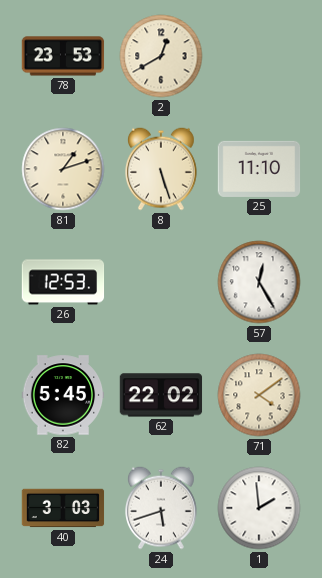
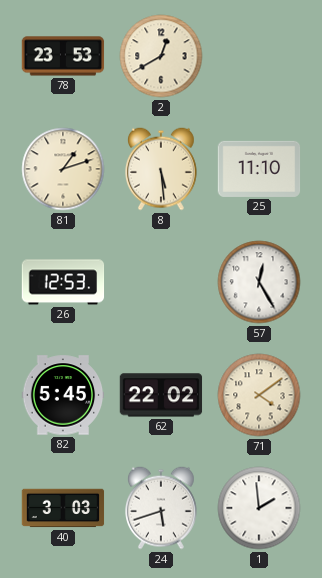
8: 5:27 -> 5:29 (162, 169)
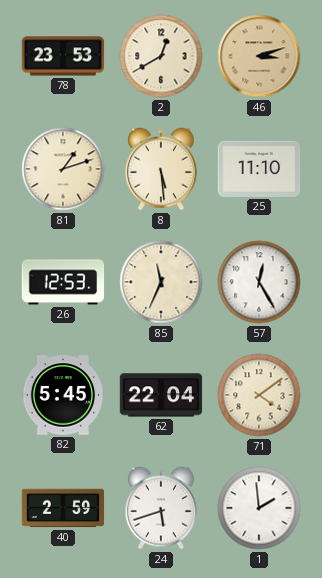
46: none -> 3:12 (259, 56)
85: none -> 11:34 (161, 282)
62: 22:02 -> 22:04 (161, 395)
40: 3:03 -> 2:59 (63, 508)
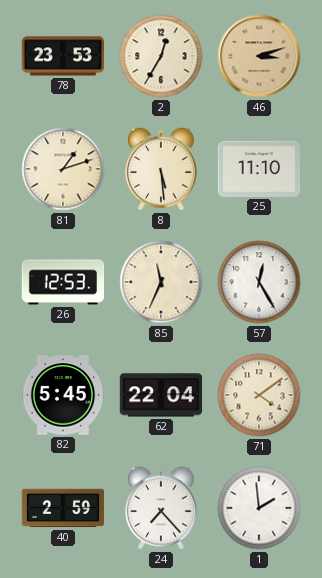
2: 12:40 -> 12:35 (161, 56)
24: 5:42 -> 7:23 (162, 508)
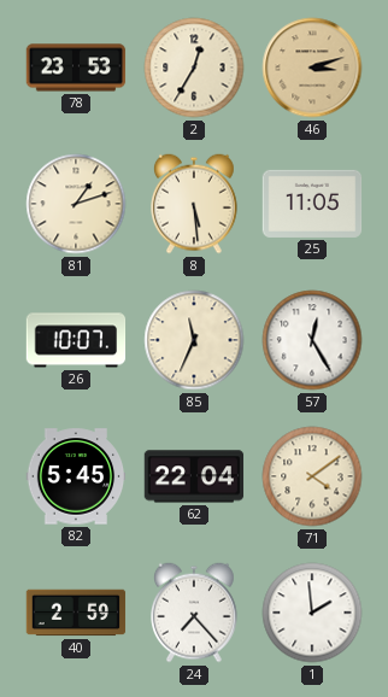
25: 11:10 -> 11:05 (312, 204)
26: 12:53 -> 10:07 (76, 340)
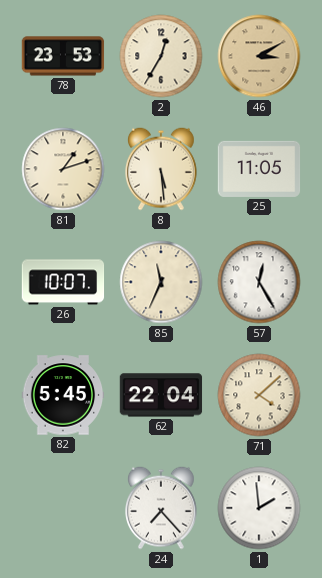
46: 3:12 -> 3:10 (259, 56)
71: 4:09 -> 4:08 (259, 395)
40: 2:59 -> none (76, 613)
